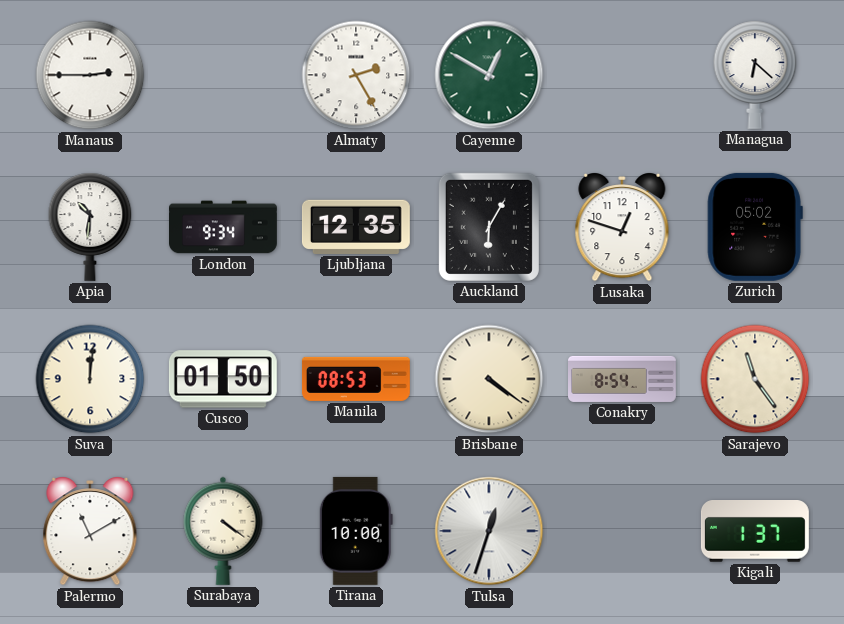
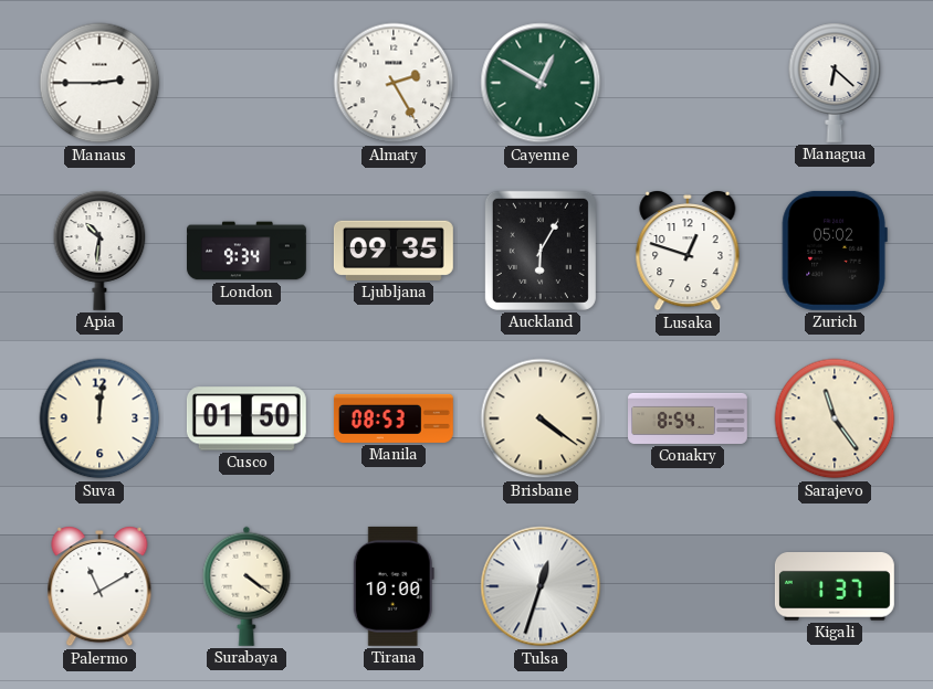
Ljubljana: 12:35 -> 09:35 (394, 251)
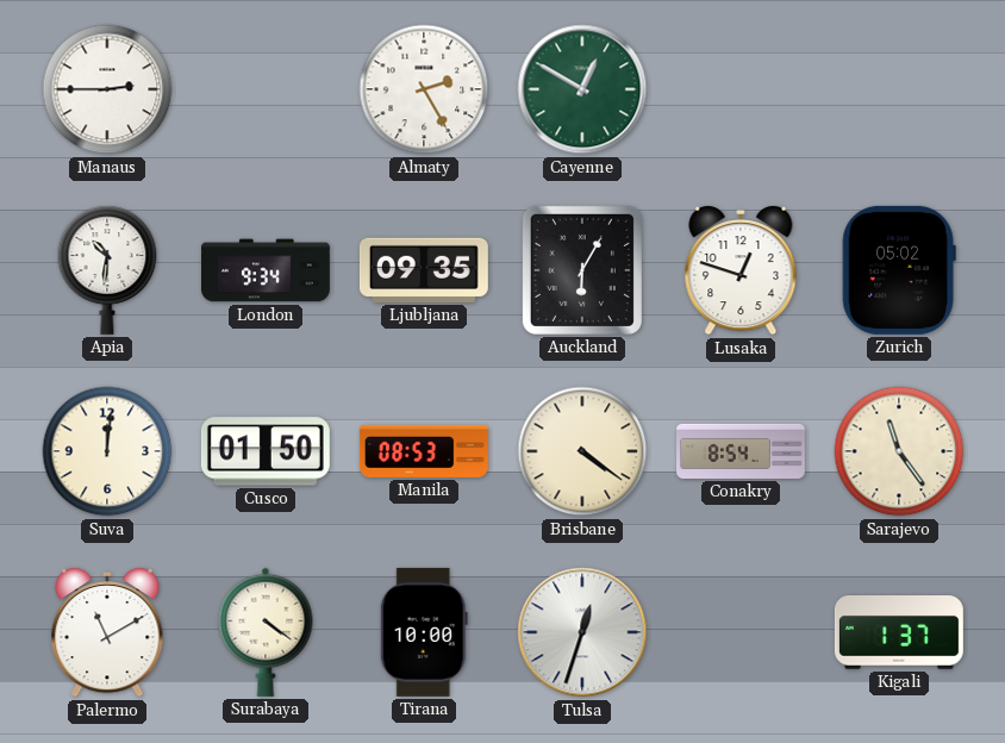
Managua: 6:22 -> none (835, 83)
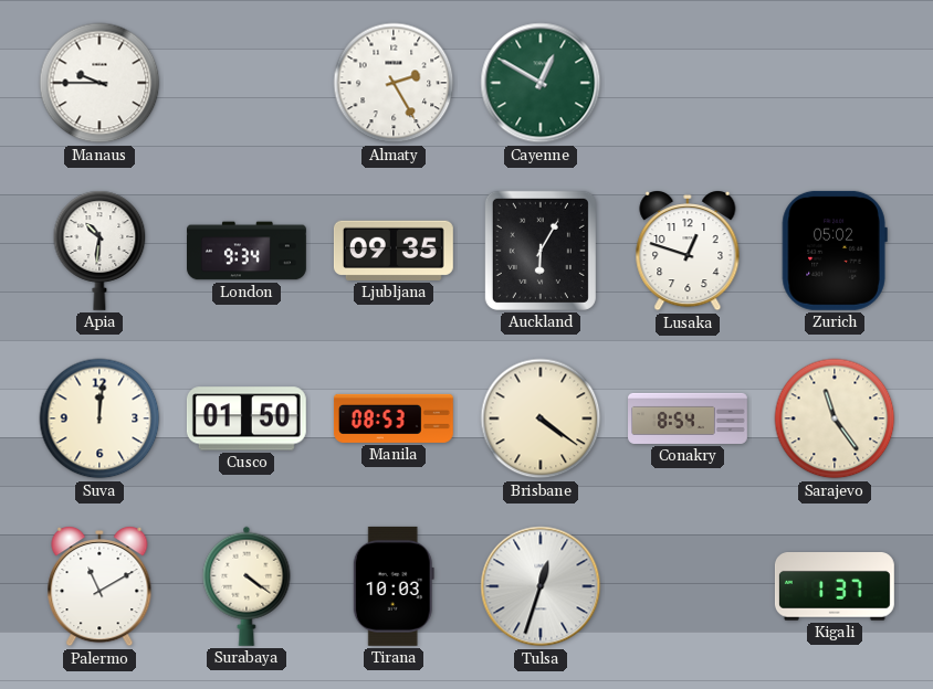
Manaus: 2:45 -> 9:45 (99, 83)
Tirana: 10:00 -> 10:03 (394, 586)
